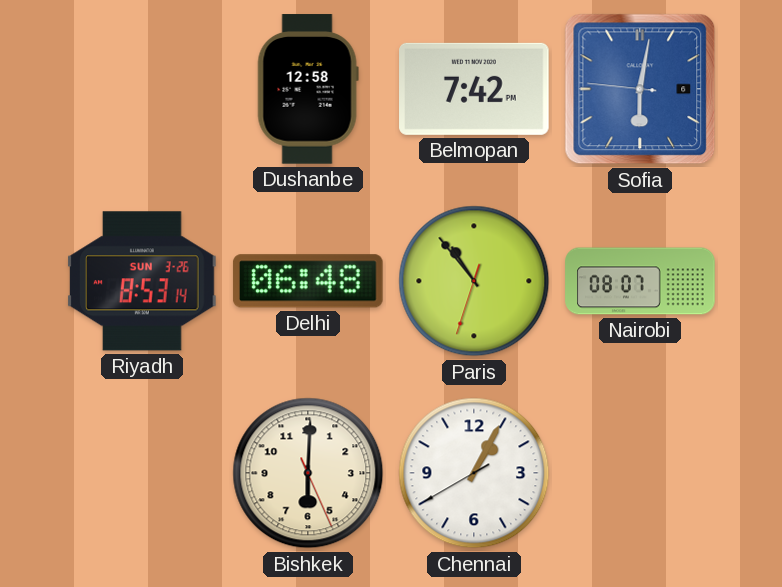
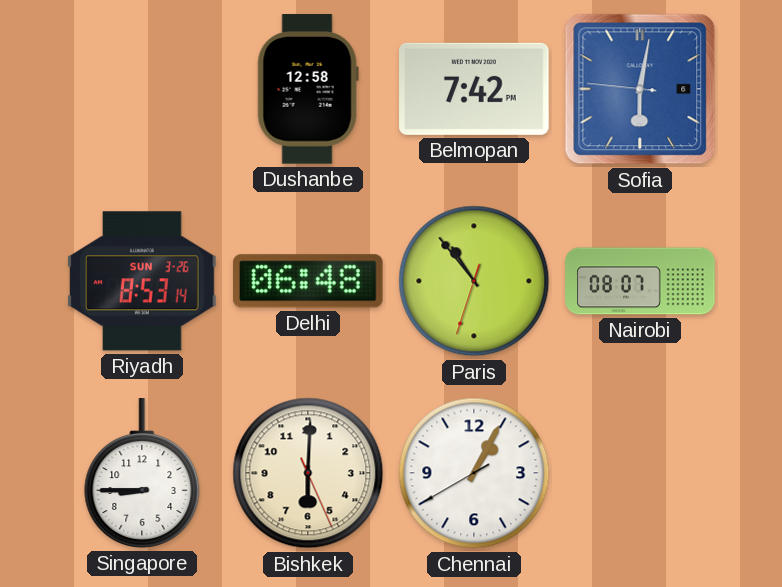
Singapore: none -> 8:45 (142, 473)
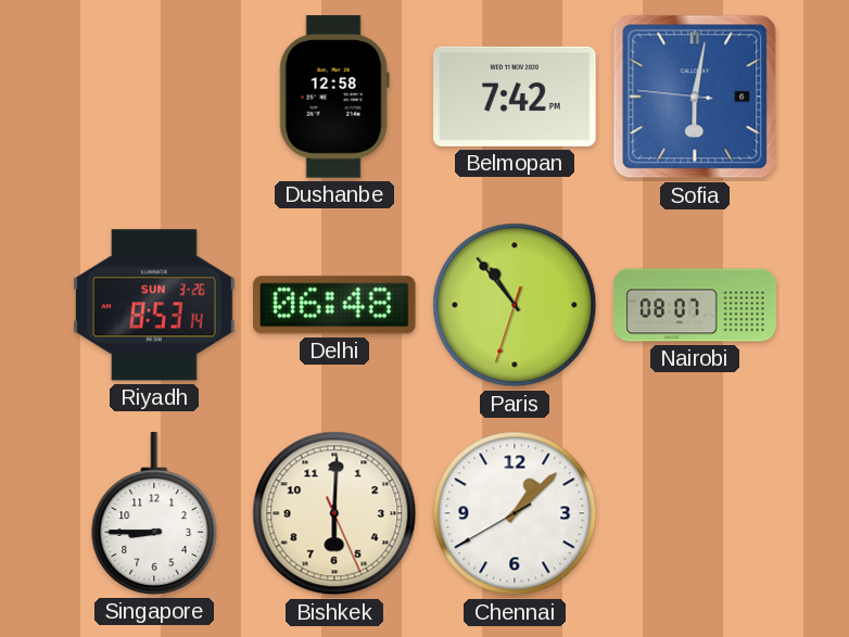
Chennai: 1:04 -> 1:07 (515, 513)
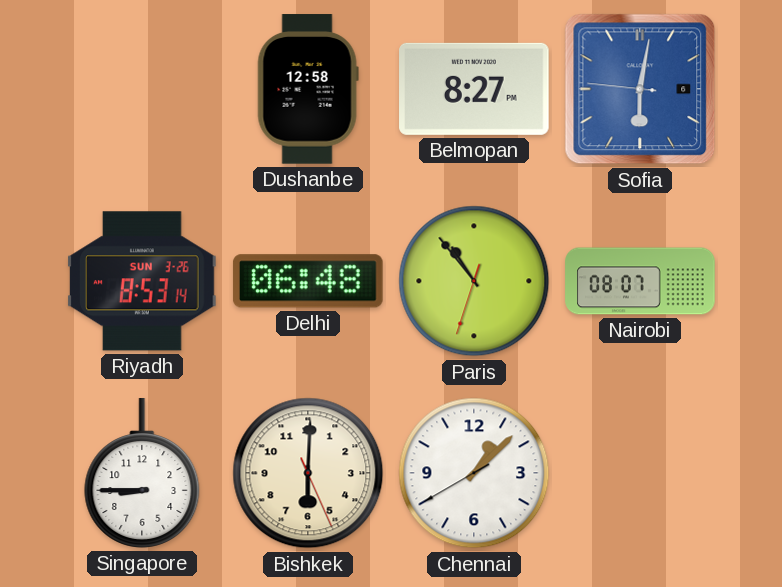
Belmopan: 7:42 -> 8:27 (474, 89)
